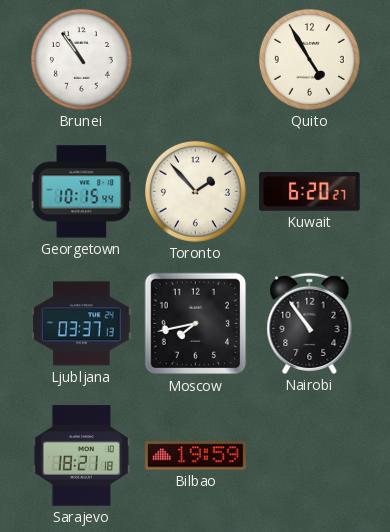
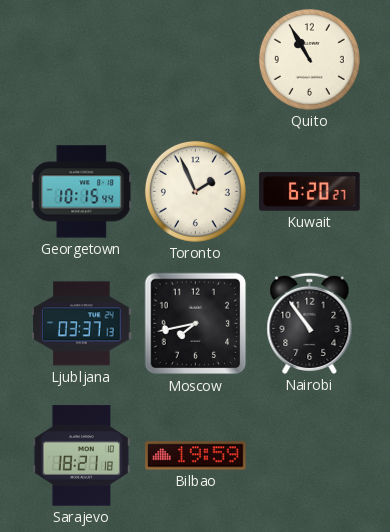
Brunei: 10:54 -> none (81, 59)
Quito: 4:55 -> 10:55 (309, 59)
Toronto: 1:53 -> 1:56 (195, 191)
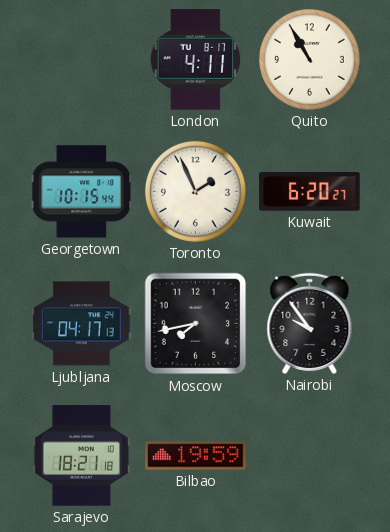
London: none -> 4:11 (196, 60)
Ljubljana: 03:37 -> 04:17 (82, 324)
Nairobi: 10:54 -> 9:54 (310, 323)
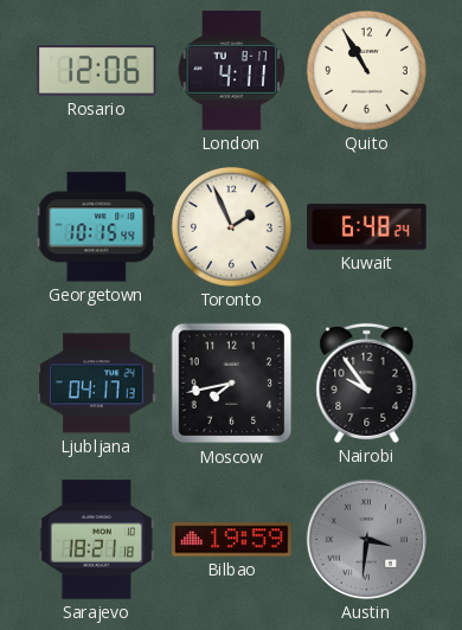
Rosario: none -> 12:06 (97, 71)
Kuwait: 6:20 -> 6:48 (367, 227)
Austin: none -> 3:31 (366, 539)
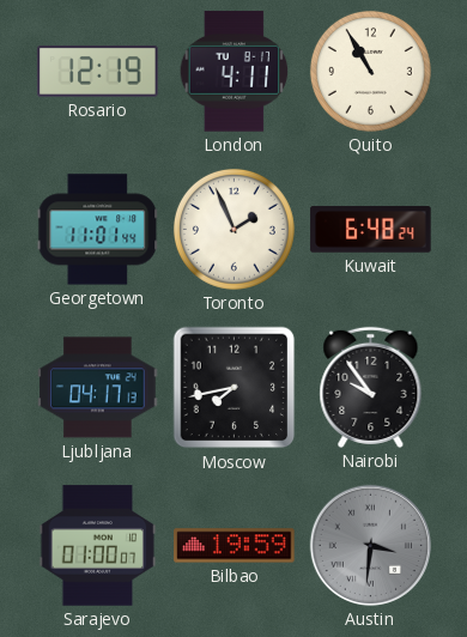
Rosario: 12:06 -> 12:19 (98, 72)
Georgetown: 10:15 -> 11:01 (98, 230)
Sarajevo: 18:21 -> 01:00 (98, 546)
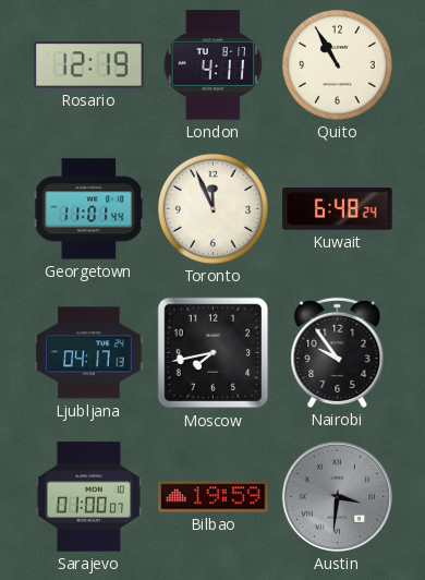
Toronto: 1:56 -> 11:56 (212, 208)
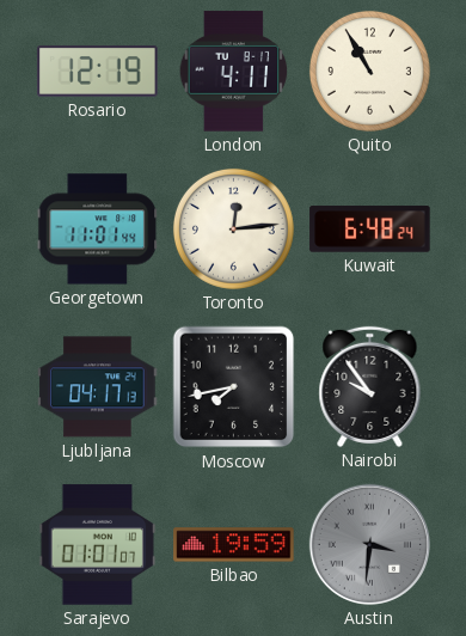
Toronto: 11:56 -> 12:14 (233, 228)
Sarajevo: 01:00 -> 01:01 (98, 545)
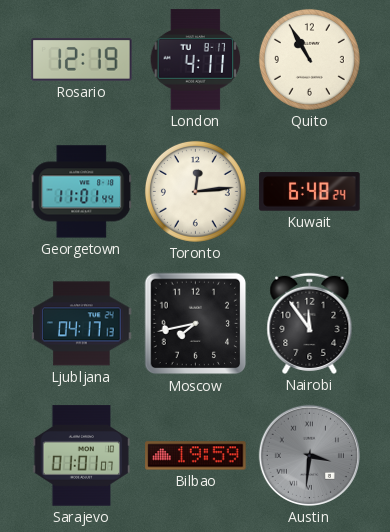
Nairobi: 9:54 -> 11:54 (310, 323)
